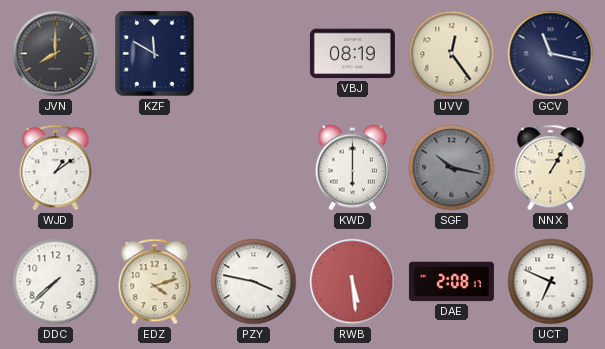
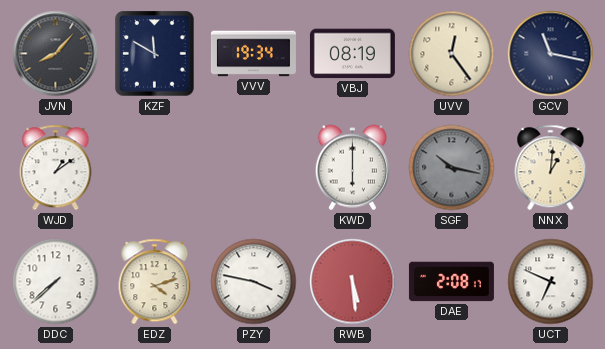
JVN: 8:00 -> 8:07 (56, 54)
VVV: none -> 19:34 (253, 54)
NNX: 1:05 -> 1:01 (551, 168)
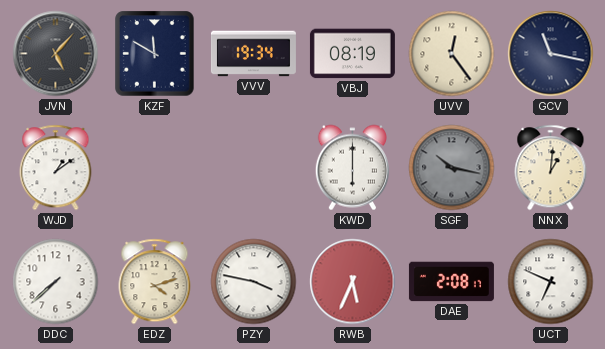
JVN: 8:07 -> 5:07 (56, 54)
RWB: 5:29 -> 5:34 (353, 282)
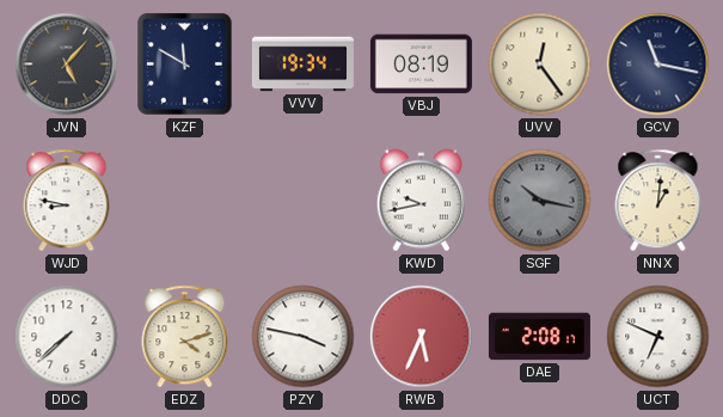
WJD: 1:09 -> 8:47 (67, 201)
KWD: 6:00 -> 9:43 (421, 201)
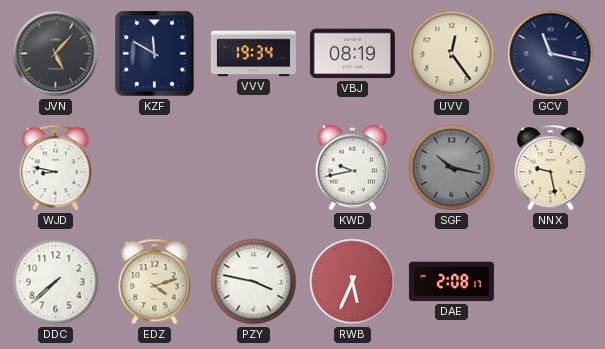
NNX: 1:01 -> 9:28 (551, 168)
UCT: 6:49 -> none (658, 337)
